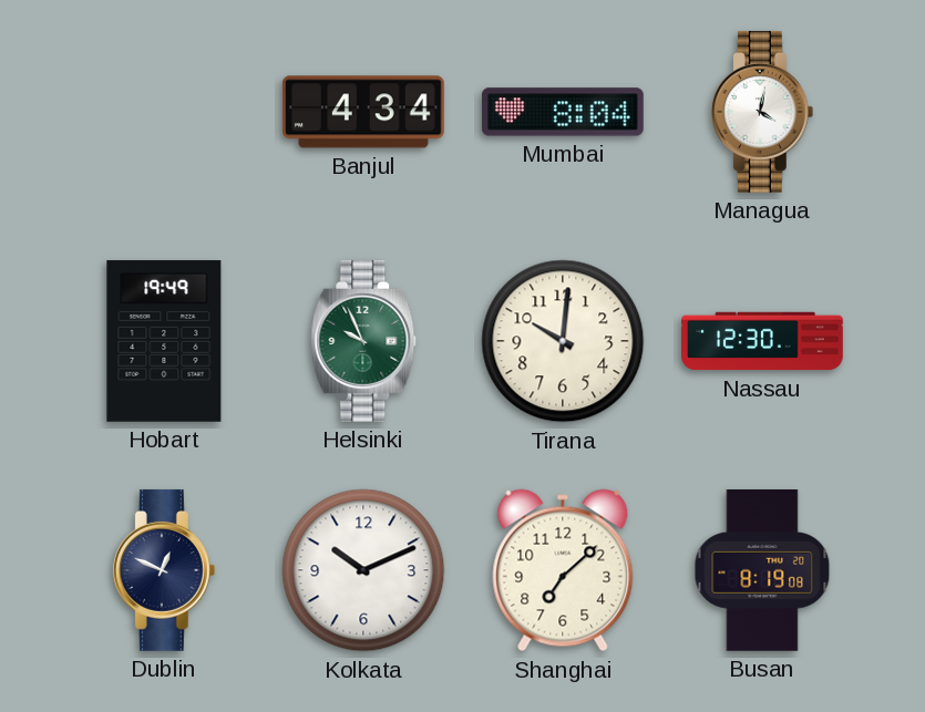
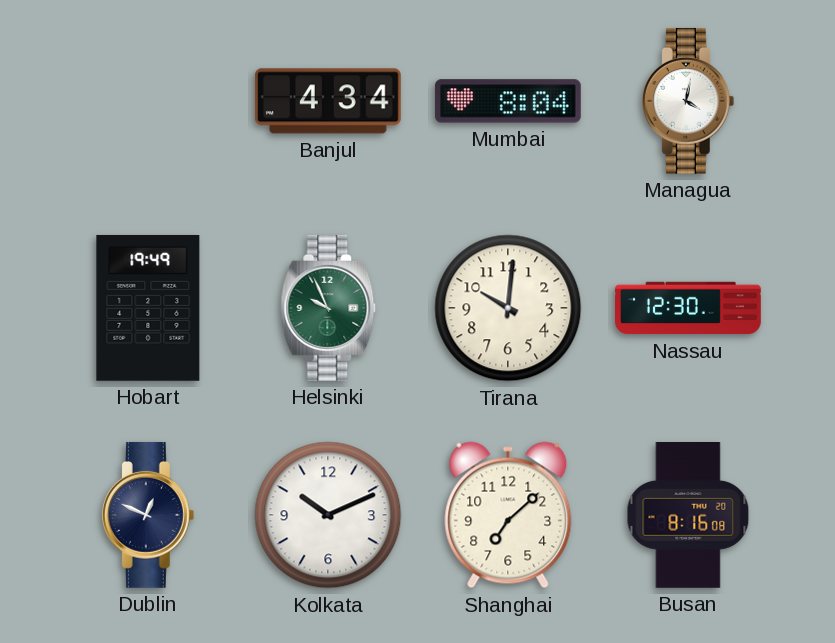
Busan: 8:19 -> 8:16 (688, 516)
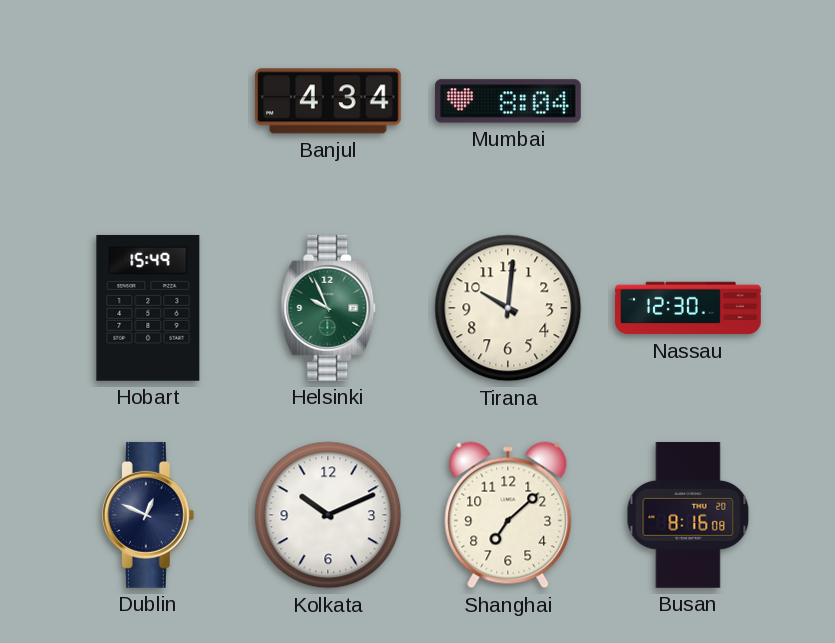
Managua: 4:02 -> none (688, 101)
Hobart: 19:49 -> 15:49 (148, 308)
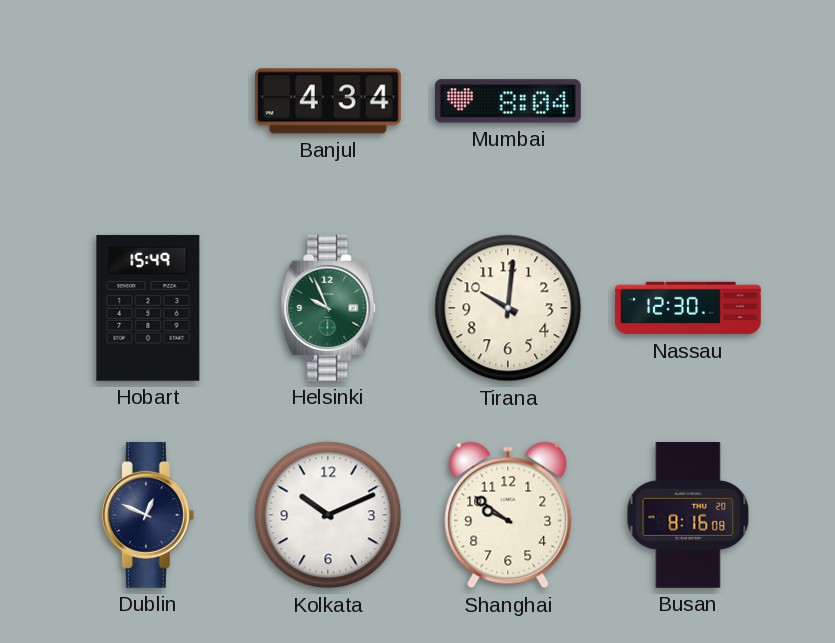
Shanghai: 7:08 -> 9:51 (508, 515)
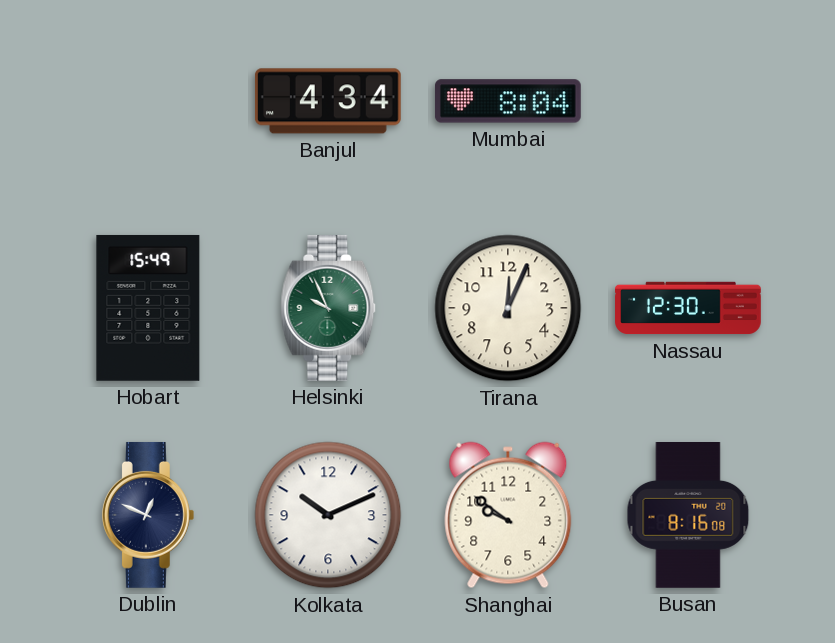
Tirana: 10:01 -> 12:04 (508, 308)
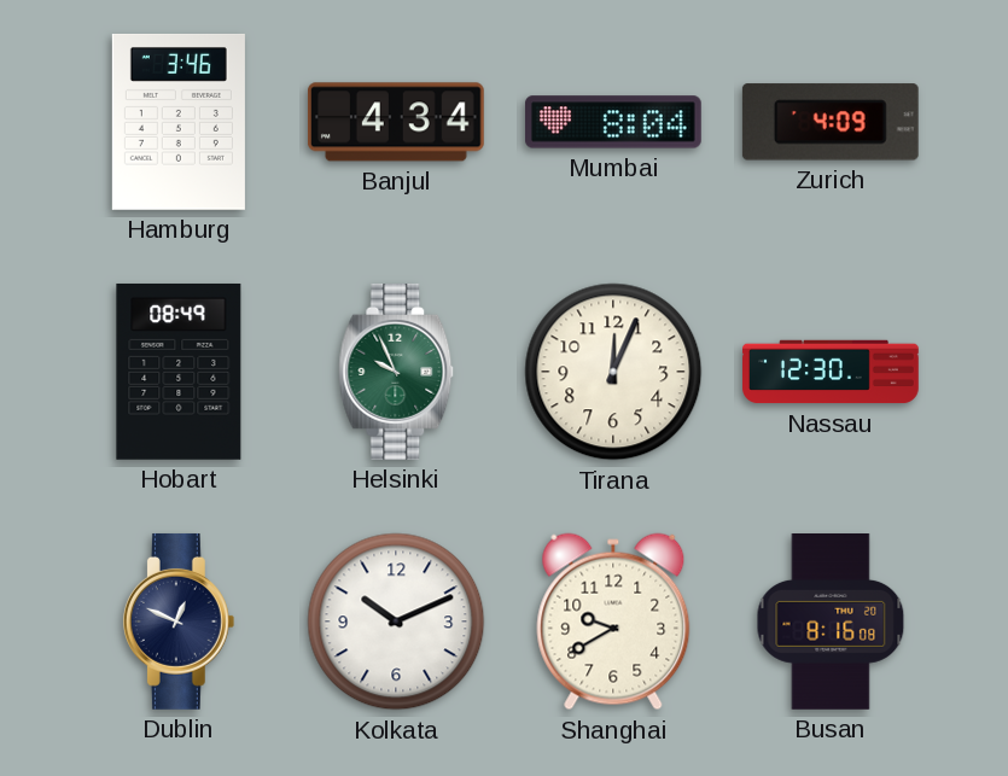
Hamburg: none -> 3:46 (179, 122)
Zurich: none -> 4:09 (831, 122)
Hobart: 15:49 -> 08:49 (179, 372)
Shanghai: 9:51 -> 9:40 (613, 622)
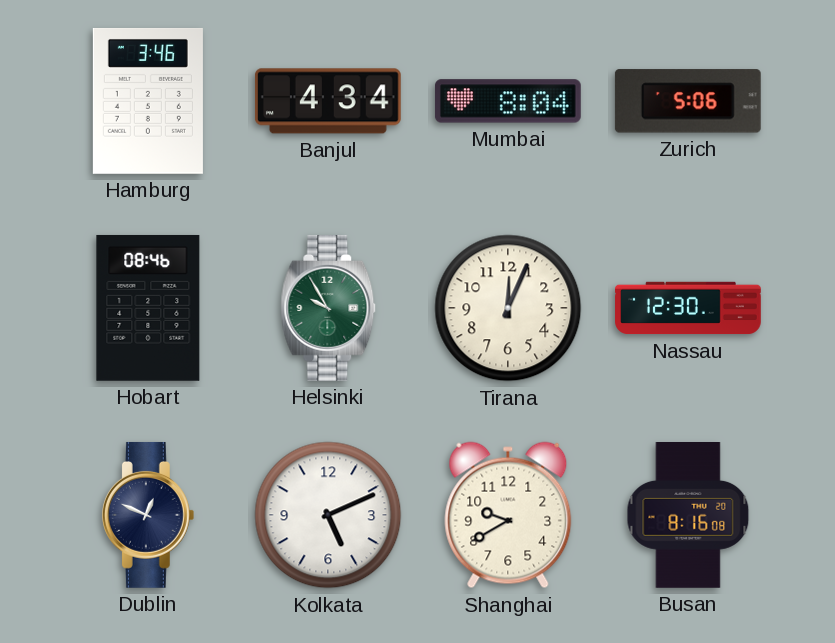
Zurich: 4:09 -> 5:06 (688, 101)
Hobart: 08:49 -> 08:46 (148, 308)
Helsinki: 9:56 -> 9:55 (328, 308)
Kolkata: 10:11 -> 5:11 (328, 515)
